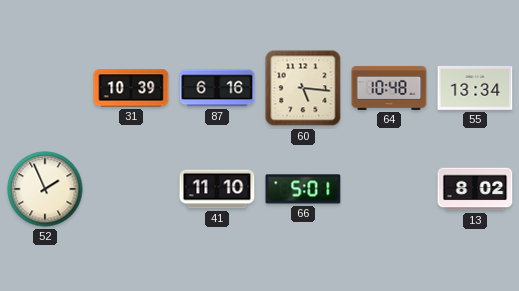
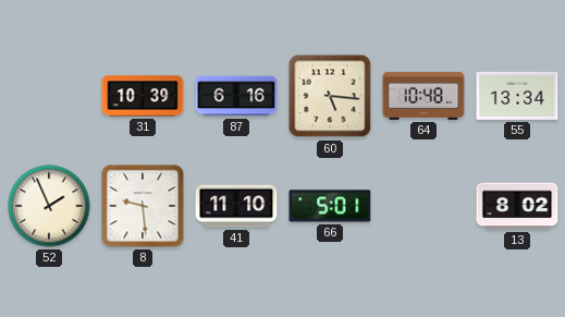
8: none -> 9:29 (143, 206)
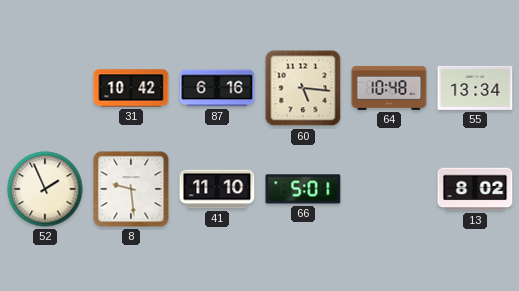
31: 10:39 -> 10:42 (131, 88)
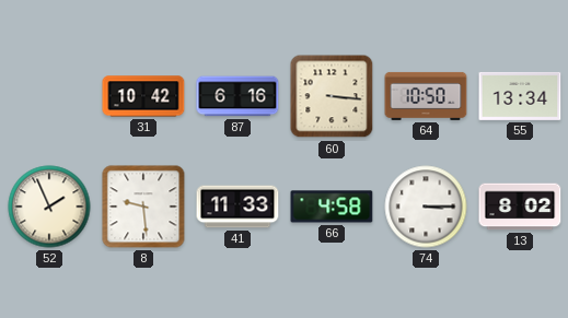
60: 5:16 -> 3:16 (332, 96)
64: 10:48 -> 10:50 (426, 96)
41: 11:10 -> 11:33 (237, 207)
66: 5:01 -> 4:58 (332, 207)
74: none -> 3:15 (426, 207)
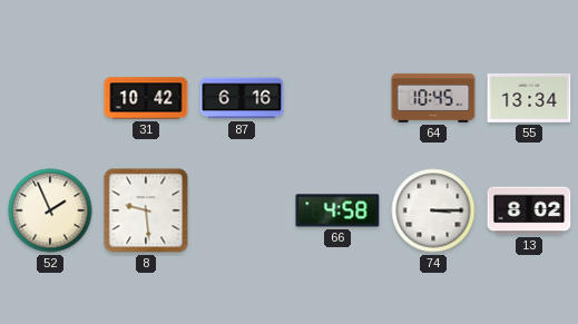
60: 3:16 -> none (332, 96)
64: 10:50 -> 10:45 (433, 98)
41: 11:33 -> none (237, 207)
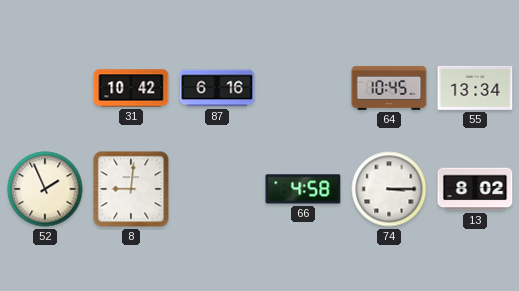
8: 9:29 -> 9:01 (131, 189)
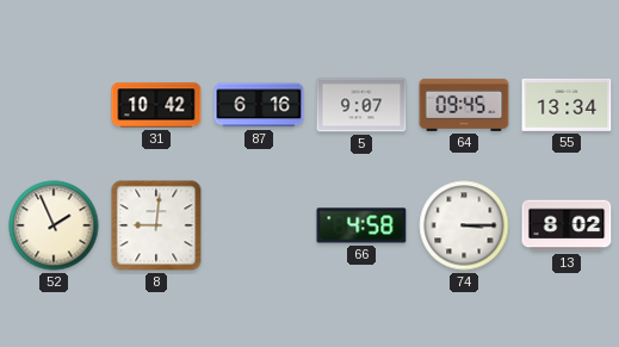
5: none -> 9:07 (361, 105)
64: 10:45 -> 09:45 (464, 105)
